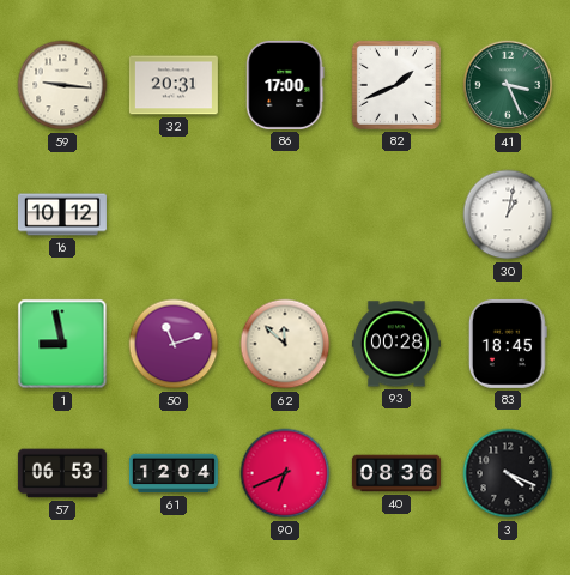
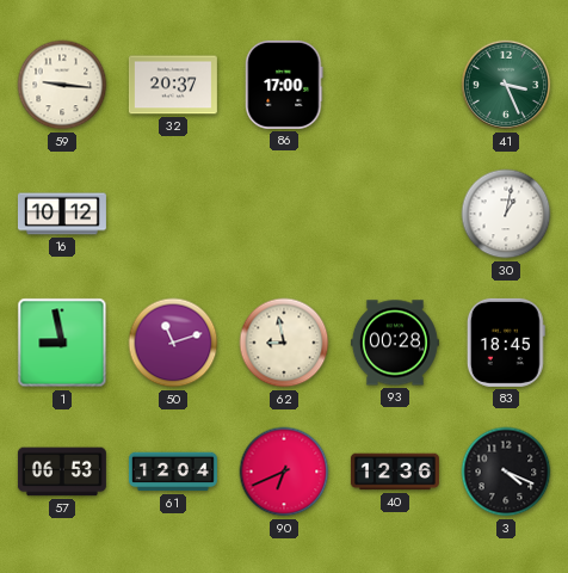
32: 20:31 -> 20:37 (173, 85)
82: 1:41 -> none (396, 85)
62: 11:52 -> 8:58 (284, 343)
40: 08:36 -> 12:36 (395, 472)
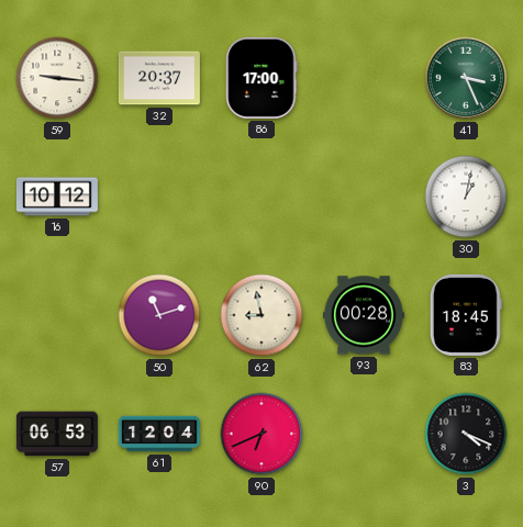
1: 8:58 -> none (62, 343)
40: 12:36 -> none (395, 472)
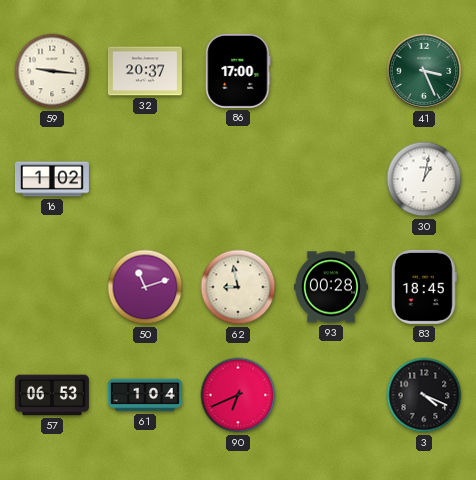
16: 10:12 -> 1:02 (52, 179)
61: 12:04 -> 1:04 (145, 395)
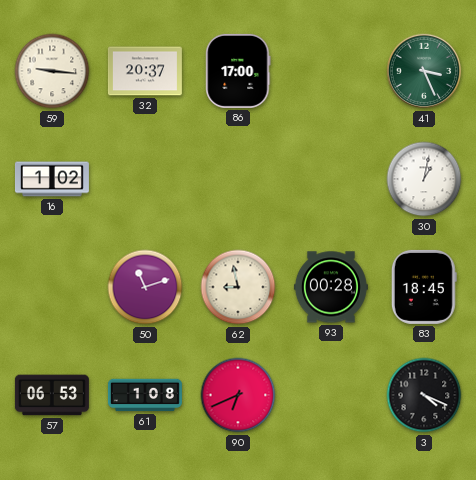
61: 1:04 -> 1:08 (145, 395)
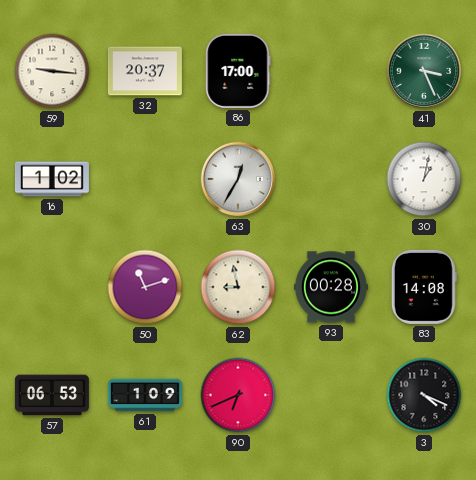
63: none -> 12:35 (238, 179)
83: 18:45 -> 14:08 (424, 287)
61: 1:08 -> 1:09 (145, 395)
